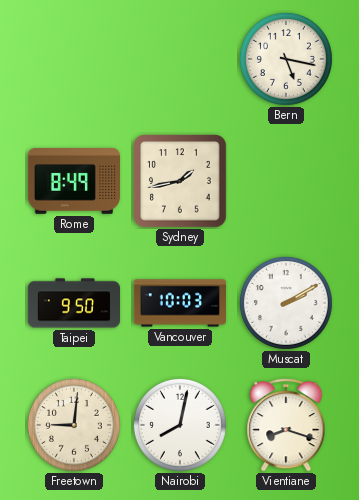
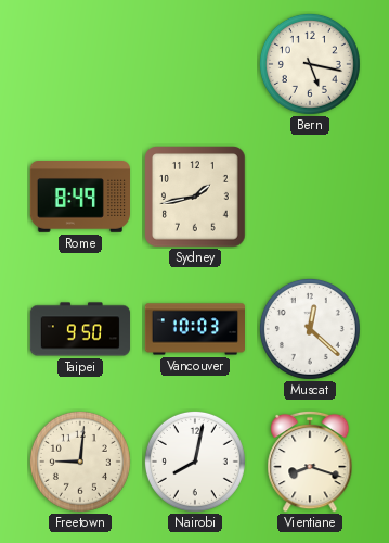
Muscat: 2:10 -> 12:22 (310, 329)
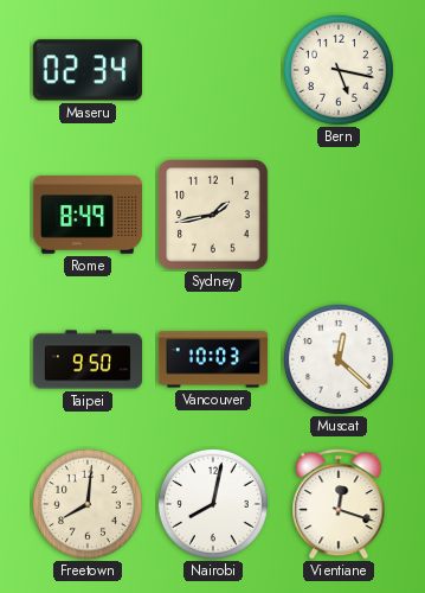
Maseru: none -> 02:34 (88, 70)
Freetown: 9:01 -> 8:01 (88, 504)
Vientiane: 8:18 -> 12:18 (339, 504)
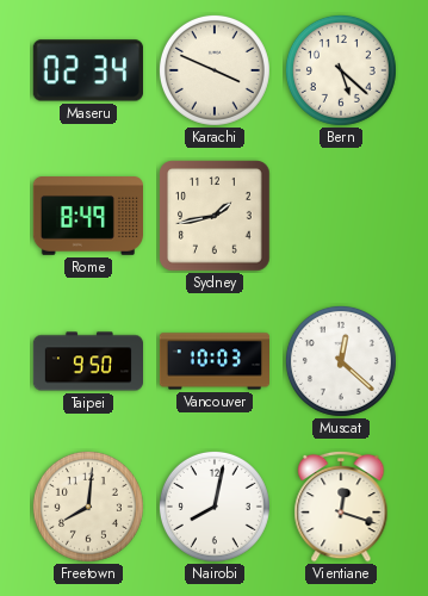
Karachi: none -> 3:49 (215, 70)
Bern: 5:17 -> 5:22 (341, 70)
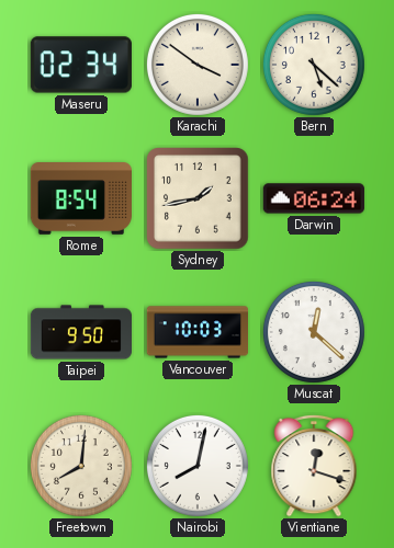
Karachi: 3:49 -> 3:51 (198, 65)
Rome: 8:49 -> 8:54 (80, 199)
Darwin: none -> 06:24 (314, 198)
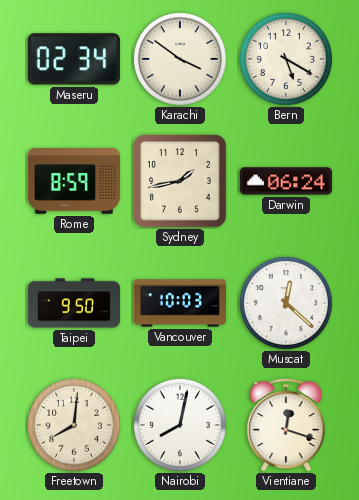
Bern: 5:22 -> 5:20 (286, 59)
Rome: 8:54 -> 8:59 (73, 182)
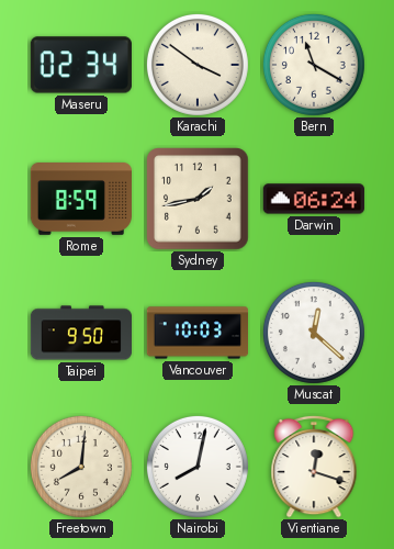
Bern: 5:20 -> 11:20 (314, 65)
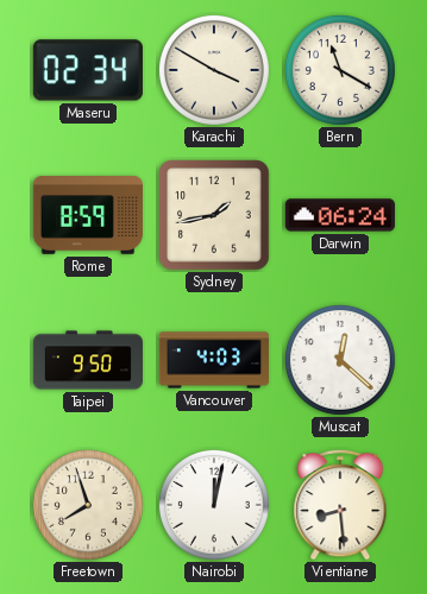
Karachi: 3:51 -> 3:50 (214, 70)
Vancouver: 10:03 -> 4:03 (213, 360)
Freetown: 8:01 -> 7:57 (88, 505)
Nairobi: 8:02 -> 12:02 (214, 505)
Vientiane: 12:18 -> 8:29 (340, 505)
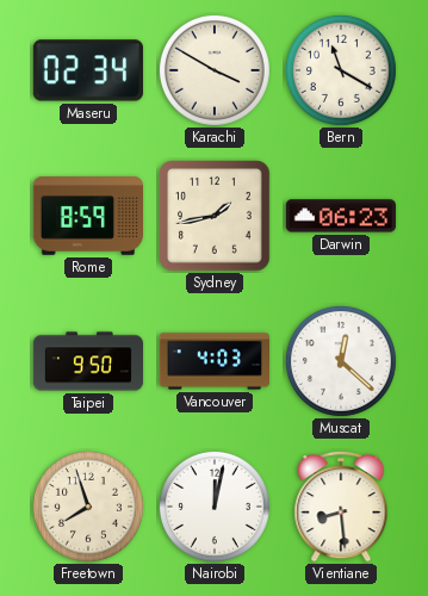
Darwin: 06:24 -> 06:23 (341, 216)
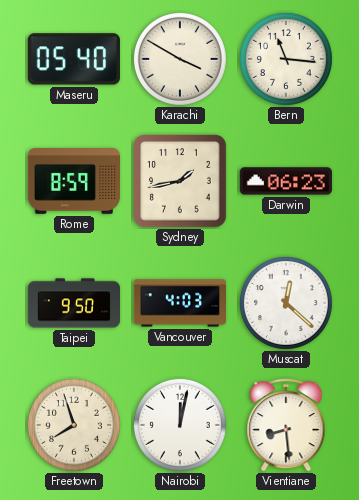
Maseru: 02:34 -> 05:40 (74, 59)
Bern: 11:20 -> 11:16 (286, 59)
